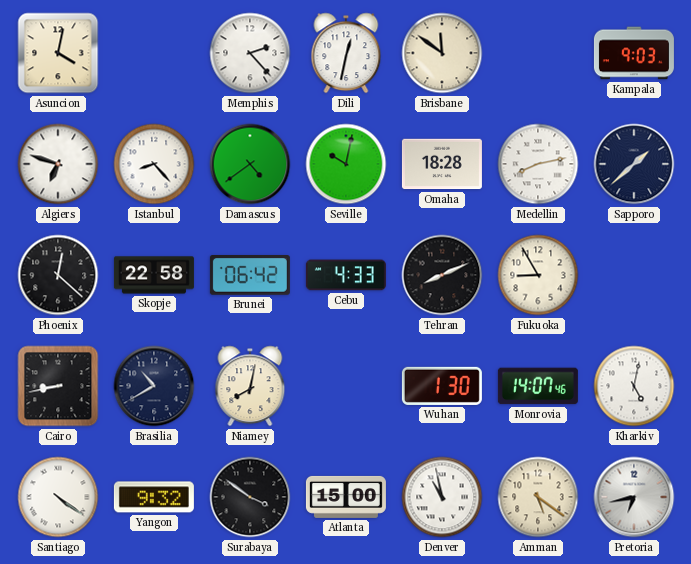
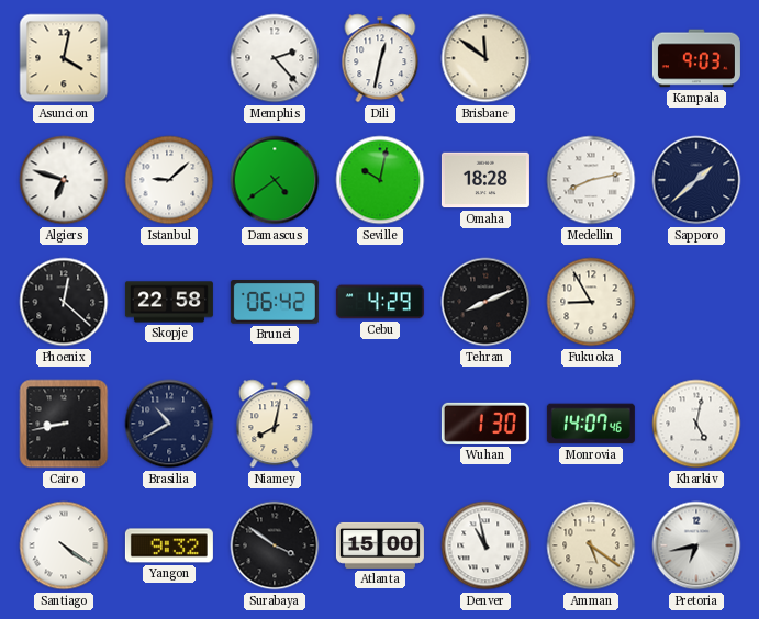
Istanbul: 8:23 -> 9:08 (169, 180)
Cebu: 4:33 -> 4:29 (380, 302)
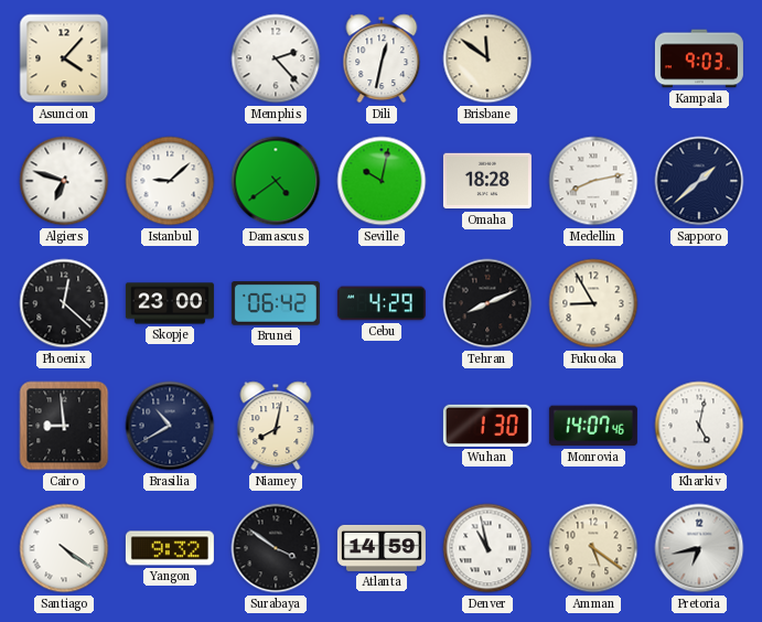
Asuncion: 4:02 -> 4:07 (64, 58)
Skopje: 22:58 -> 23:00 (170, 303)
Cairo: 8:43 -> 8:59 (64, 426)
Atlanta: 15:00 -> 14:59 (382, 548)
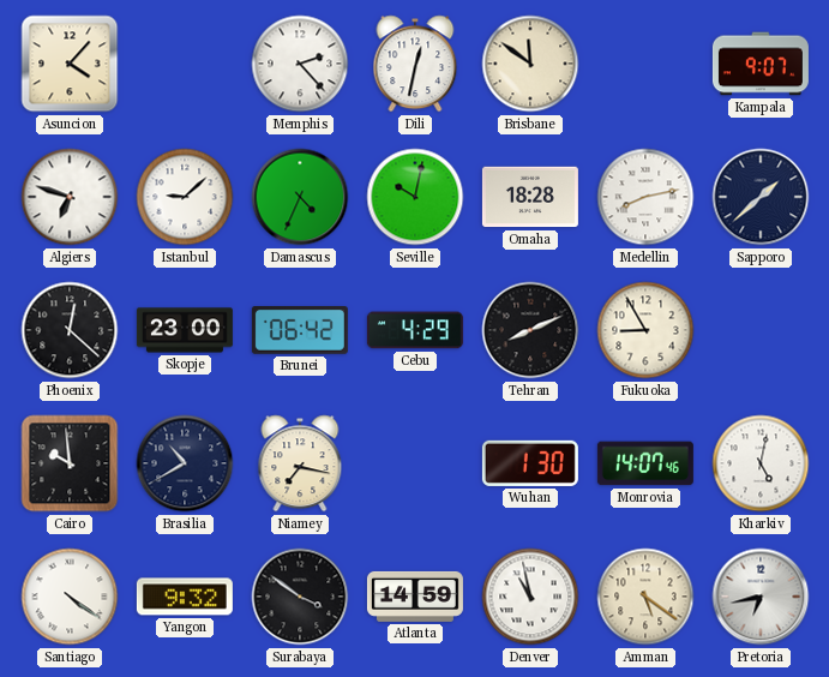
Kampala: 9:03 -> 9:07 (761, 64)
Damascus: 4:39 -> 4:34 (300, 197)
Cairo: 8:59 -> 9:59 (70, 463)
Niamey: 8:02 -> 7:17 (300, 463)
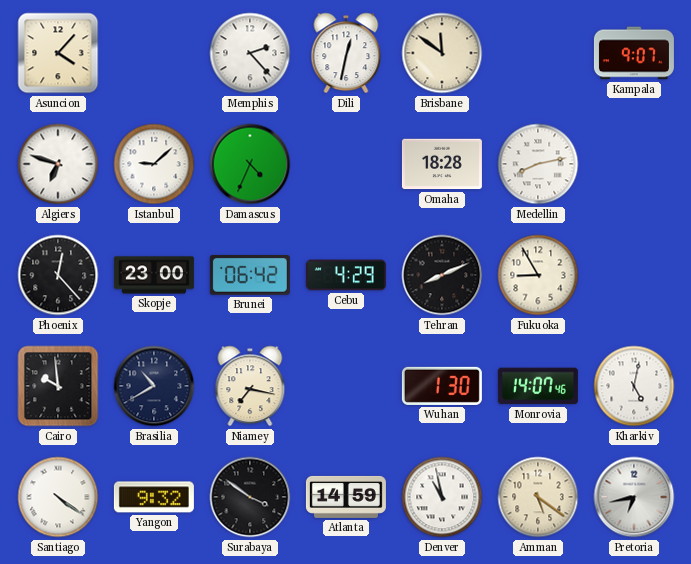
Seville: 10:02 -> none (415, 197)
Sapporo: 1:38 -> none (761, 197)
Phoenix: 12:22 -> 12:23 (58, 275)
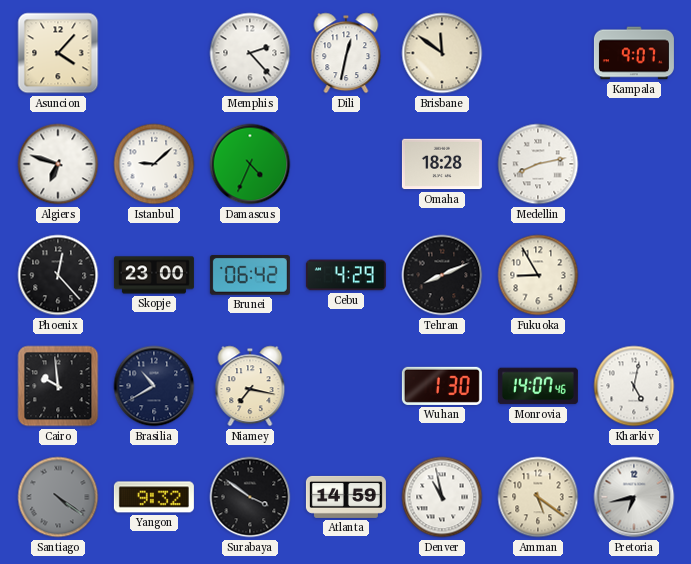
Santiago dial: white -> grey (58, 497)
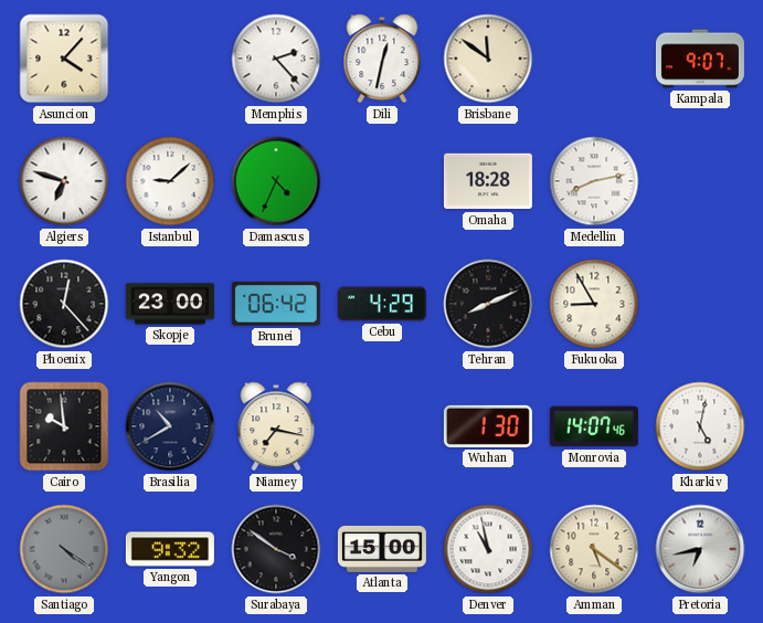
Atlanta: 14:59 -> 15:00 (382, 549)
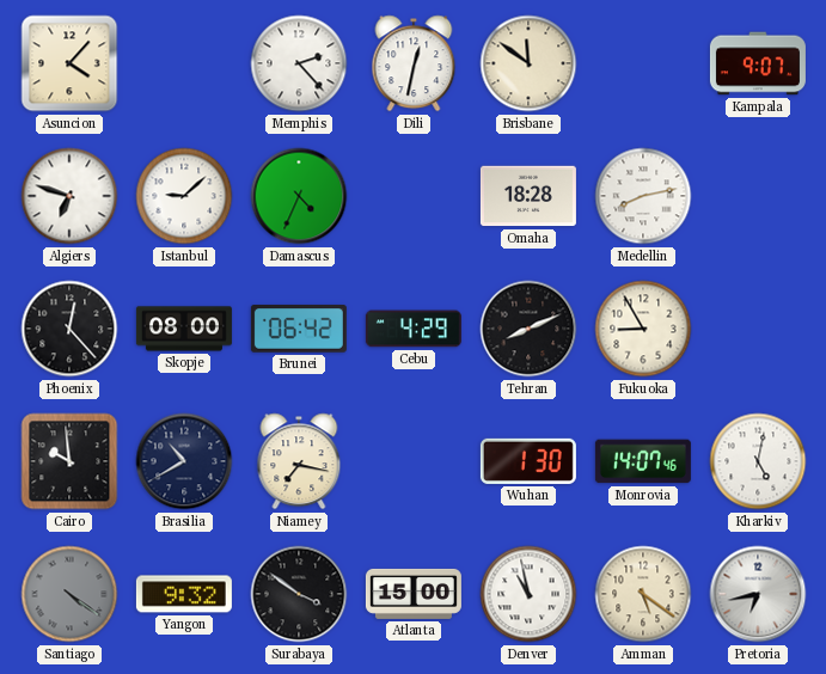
Skopje: 23:00 -> 08:00 (184, 329)
